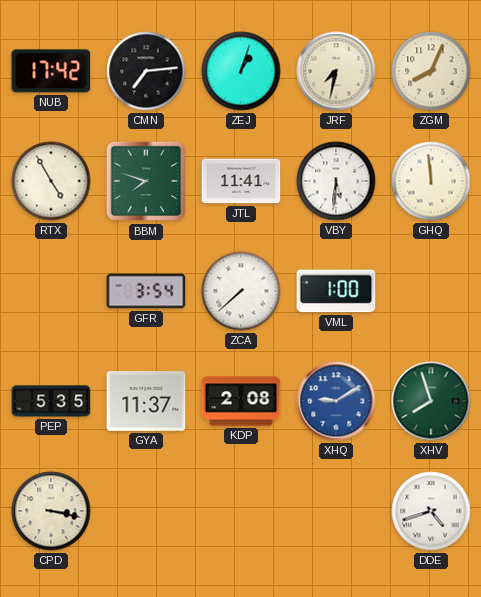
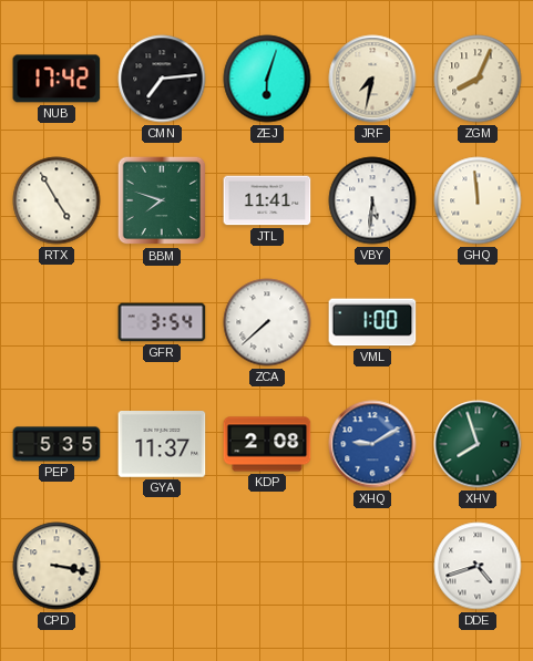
ZEJ: 1:03 -> 6:03 (267, 79)
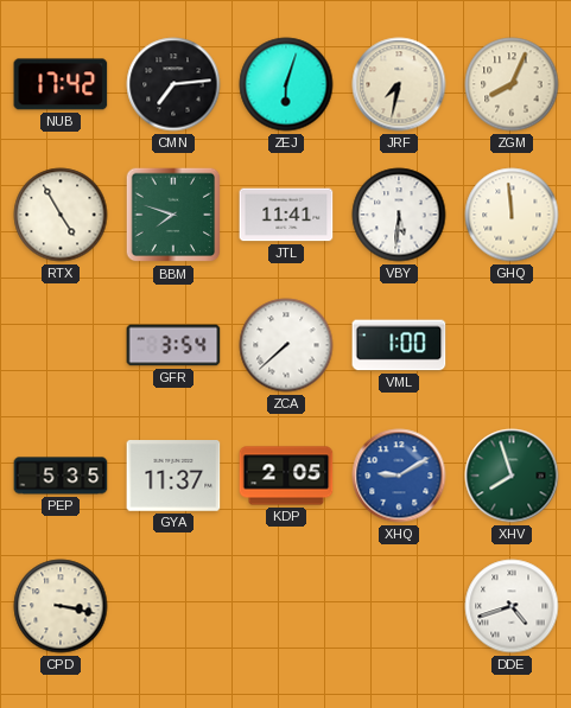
KDP: 2:08 -> 2:05 (286, 476)
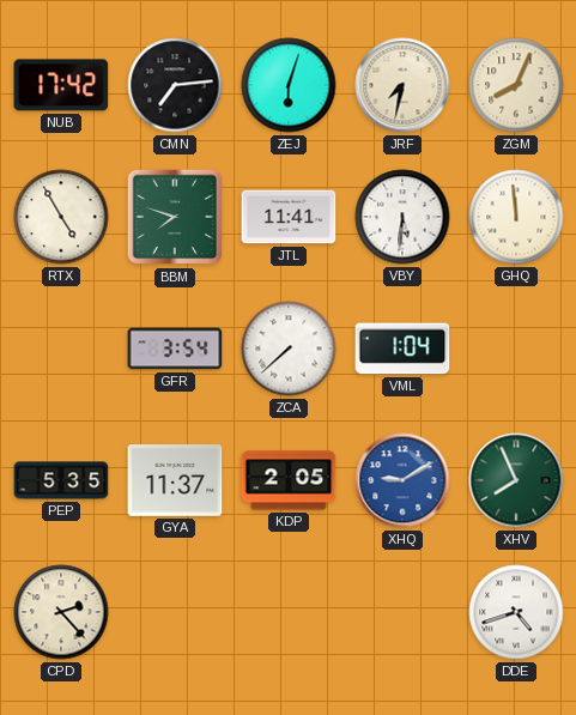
VML: 1:00 -> 1:04 (402, 349)
XHV: 7:57 -> 7:56 (516, 480)
CPD: 3:17 -> 2:23 (61, 612)
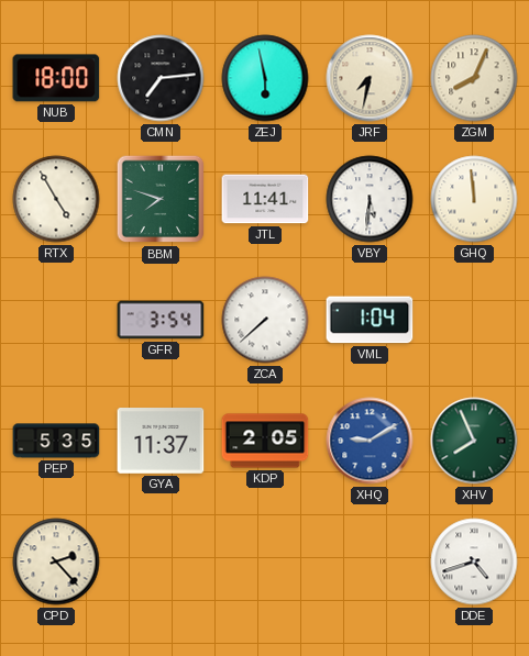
NUB: 17:42 -> 18:00 (56, 78)
ZEJ: 6:03 -> 5:58 (265, 78)
